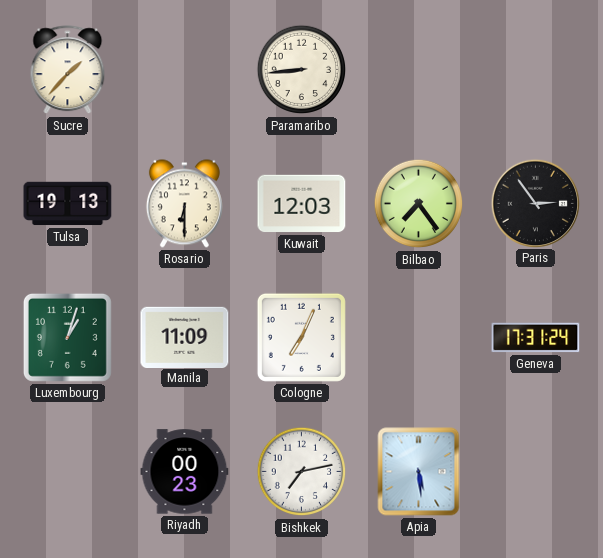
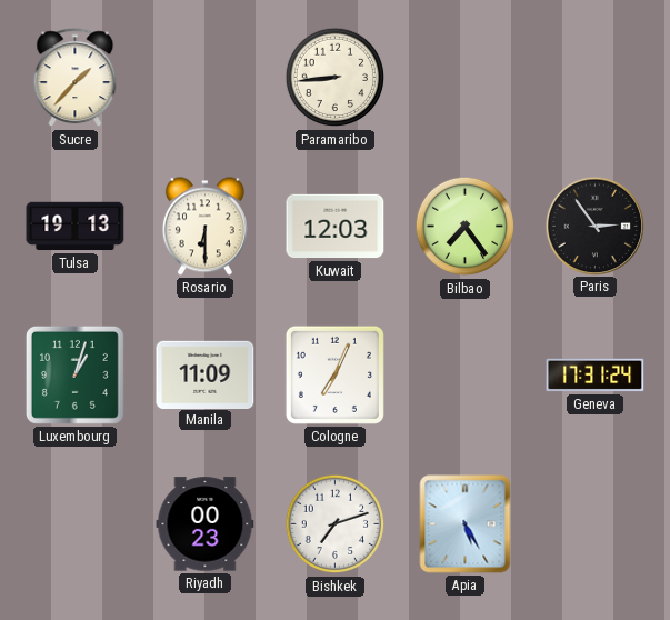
Bishkek: 7:13 -> 7:12 (336, 524)
Apia: 5:29 -> 5:25 (466, 524)
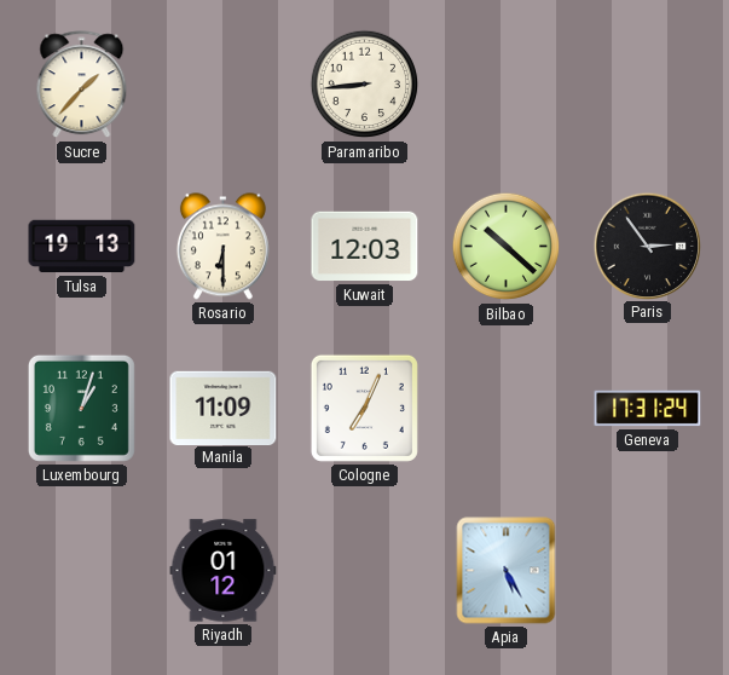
Bilbao: 7:24 -> 10:22 (507, 247)
Riyadh: 00:23 -> 01:12 (224, 571)
Bishkek: 7:12 -> none (336, 524)
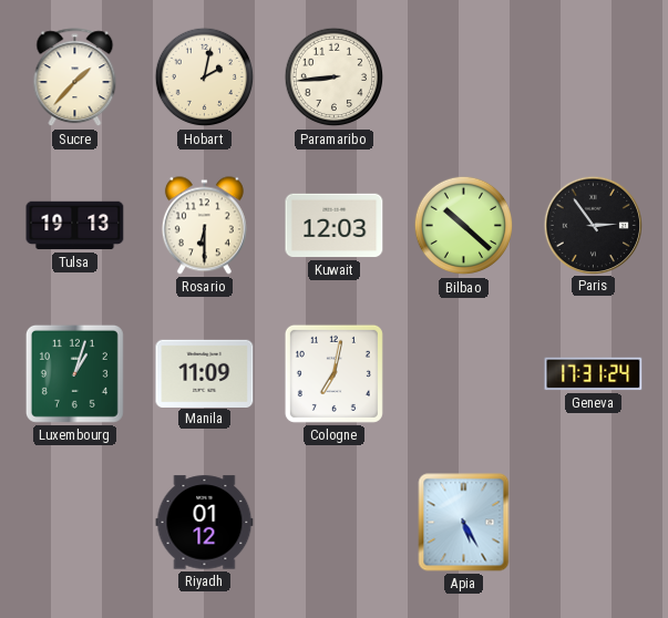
Hobart: none -> 2:02 (205, 78)
Cologne: 7:04 -> 7:02 (333, 373)
